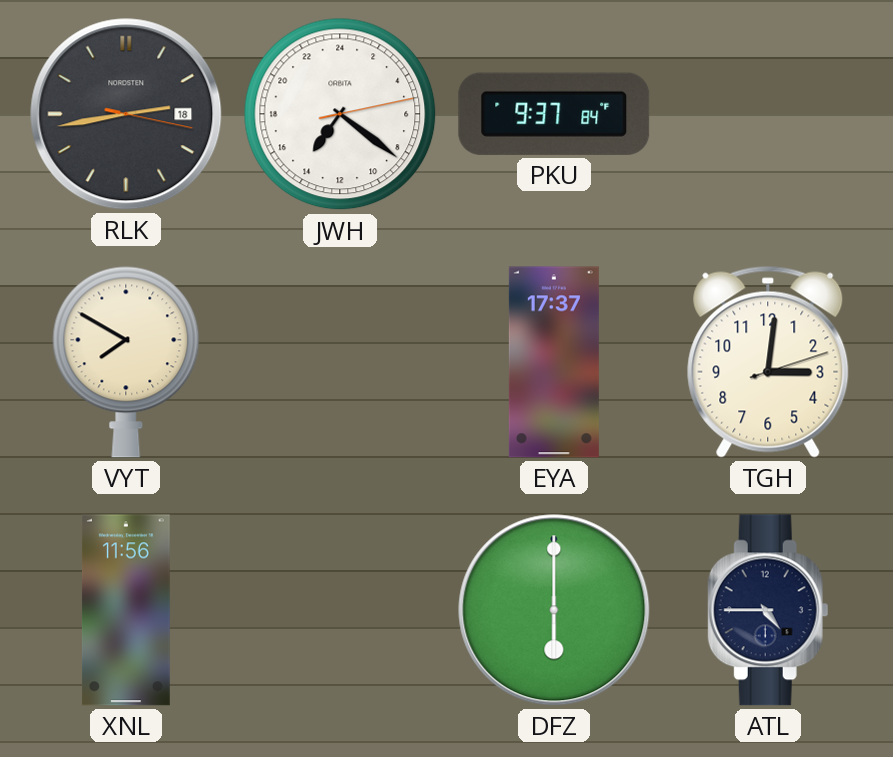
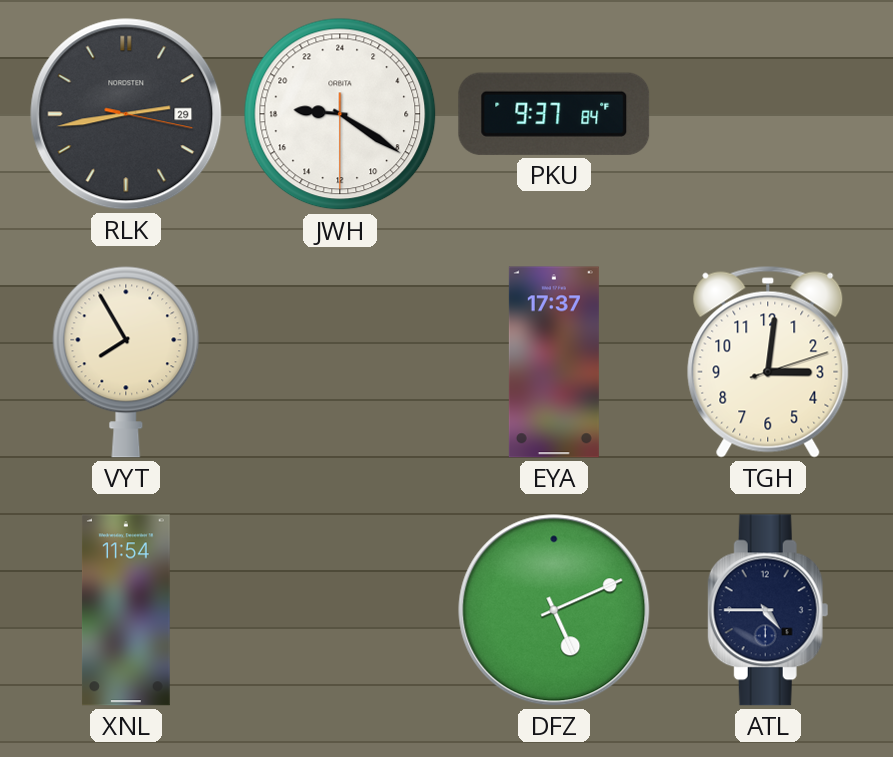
RLK date: 18 -> 29 (126, 114)
JWH: 14:21 -> 18:20 (340, 114)
VYT: 7:50 -> 7:55 (126, 362)
XNL: 11:56 -> 11:54 (126, 610)
DFZ: 6:00 -> 5:11 (554, 610)
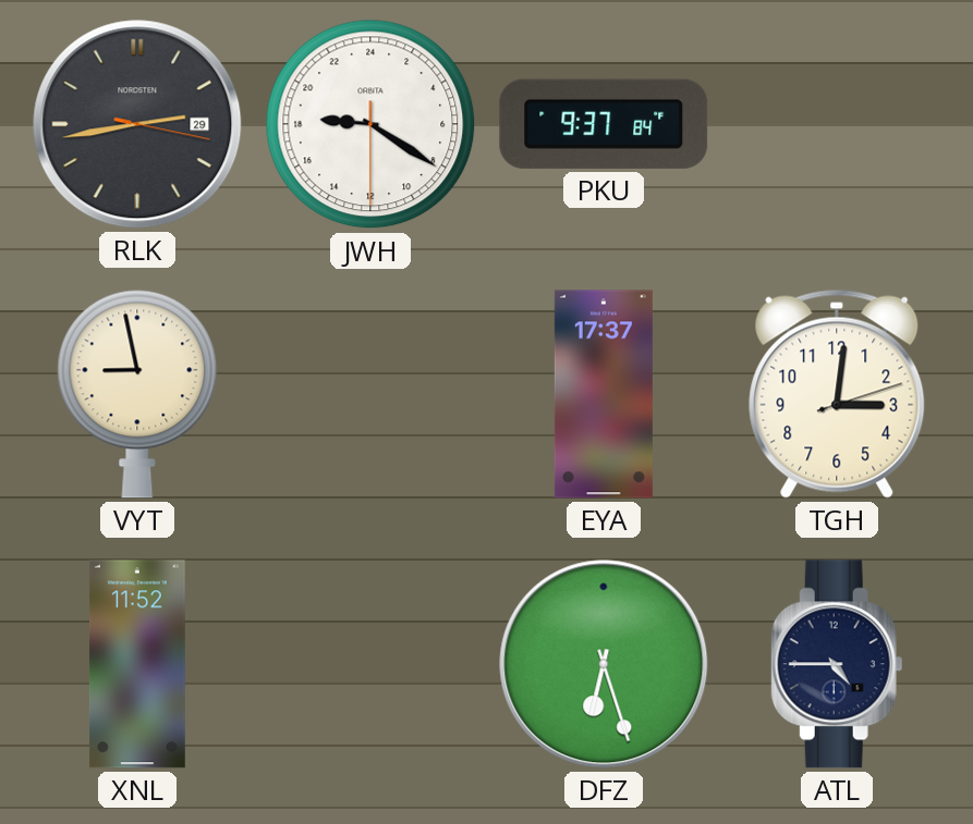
VYT: 7:55 -> 8:58 (137, 394)
XNL: 11:54 -> 11:52 (137, 664)
DFZ: 5:11 -> 6:27 (604, 664)
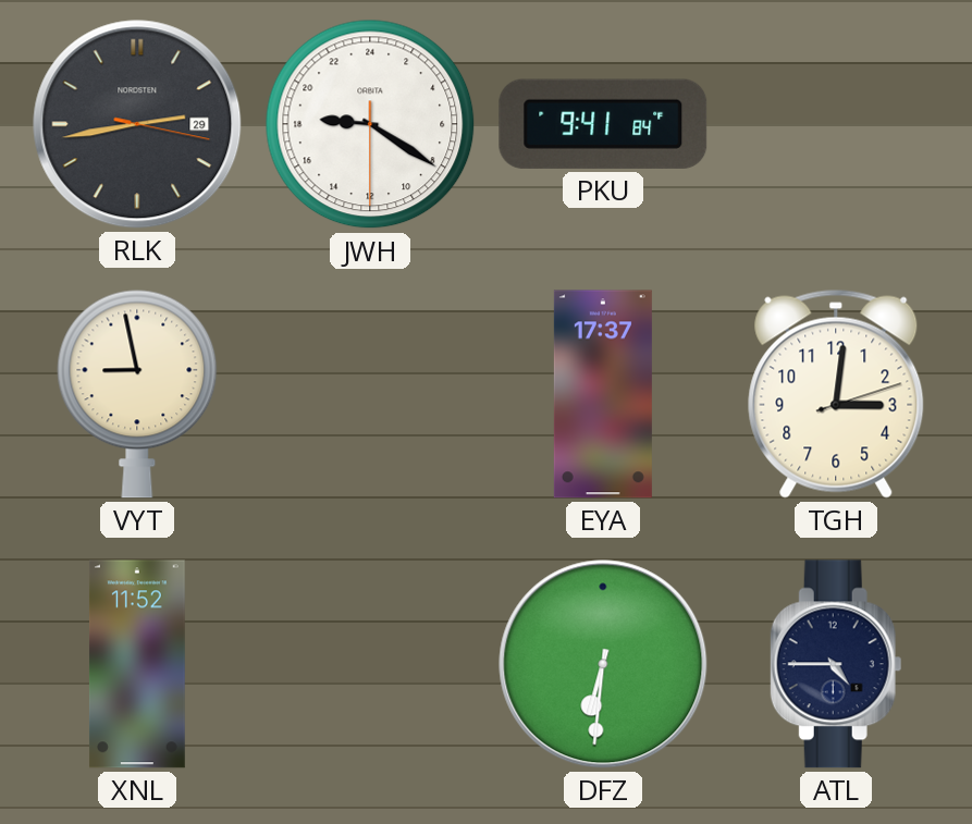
PKU: 9:37 -> 9:41 (603, 124)
DFZ: 6:27 -> 6:31 (603, 664)
